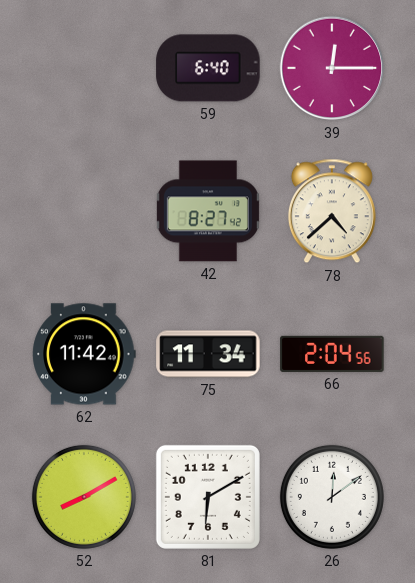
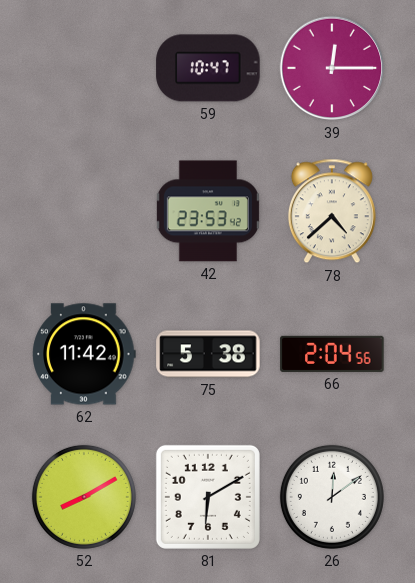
59: 6:40 -> 10:47 (208, 68)
42: 8:27 -> 23:53 (208, 211)
75: 11:34 -> 5:38 (208, 354)
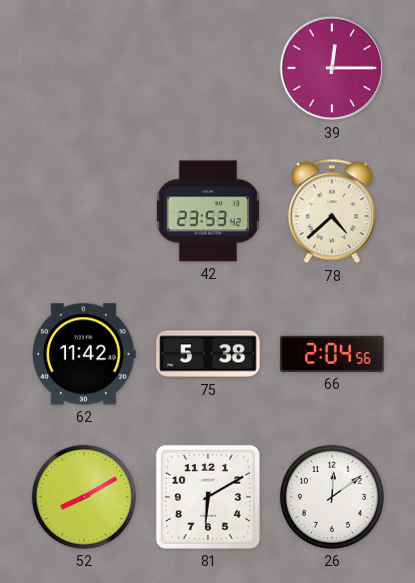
59: 10:47 -> none (208, 68)
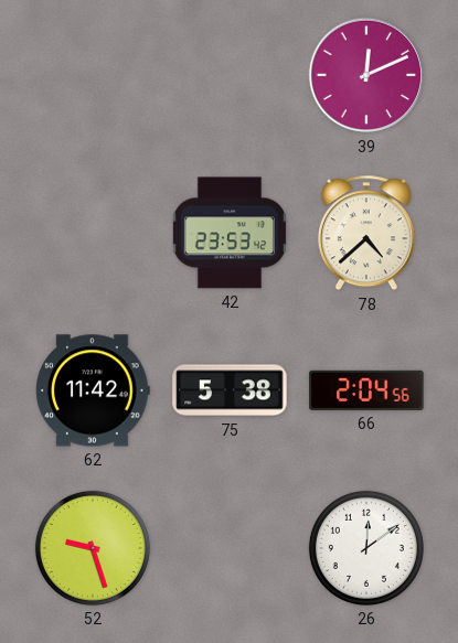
39: 12:15 -> 12:11 (366, 75)
52: 8:10 -> 9:27 (93, 548)
81: 6:10 -> none (208, 497)
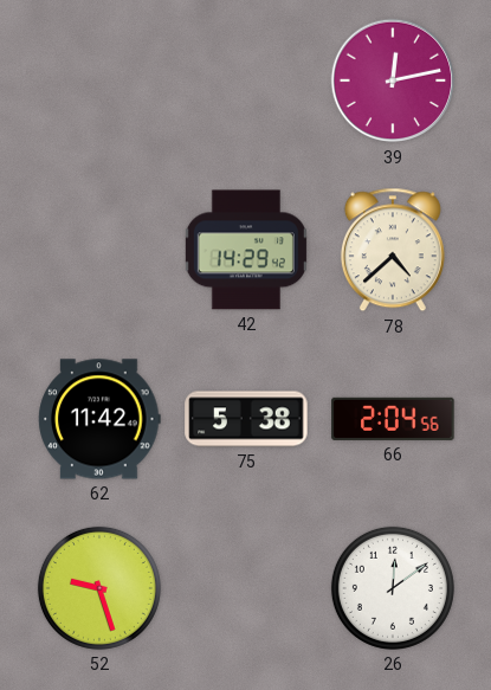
39: 12:11 -> 12:13 (393, 80)
42: 23:53 -> 14:29 (246, 250)
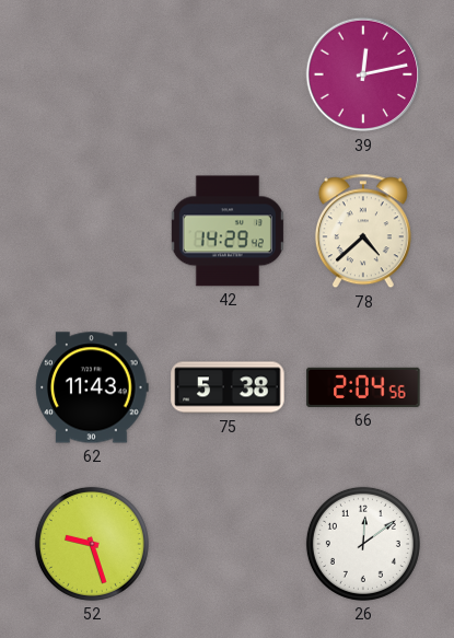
62: 11:42 -> 11:43 (92, 387)
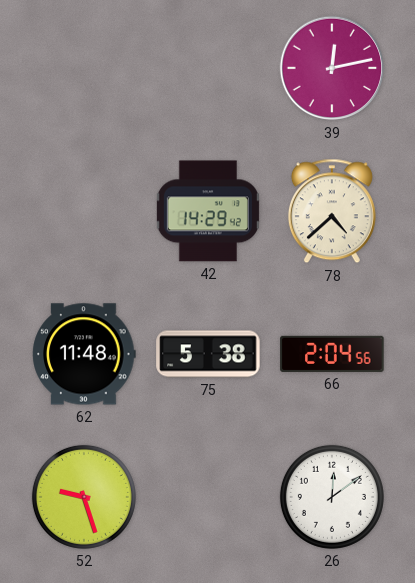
62: 11:43 -> 11:48 (84, 354)
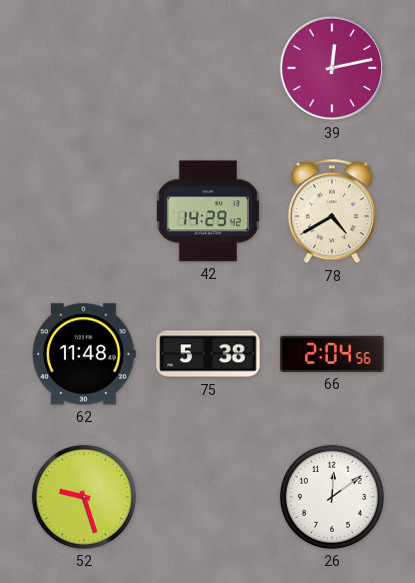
78: 4:38 -> 4:40 (332, 211)
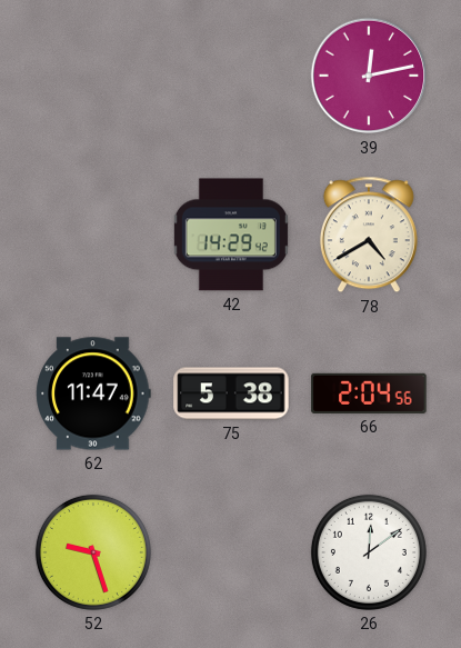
62: 11:48 -> 11:47 (93, 393)
